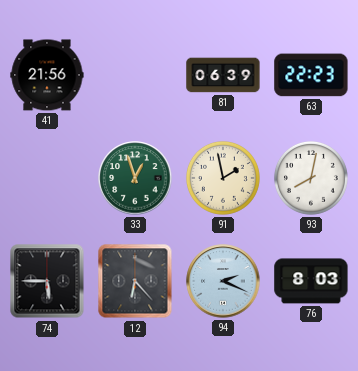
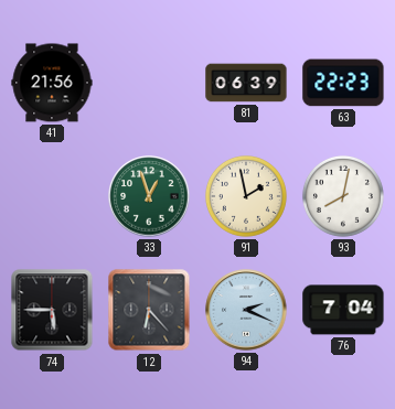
76: 8:03 -> 7:04 (343, 310)
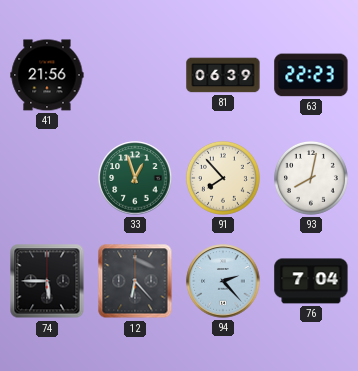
91: 1:58 -> 7:53 (223, 178)
94: 2:19 -> 2:23 (223, 281)
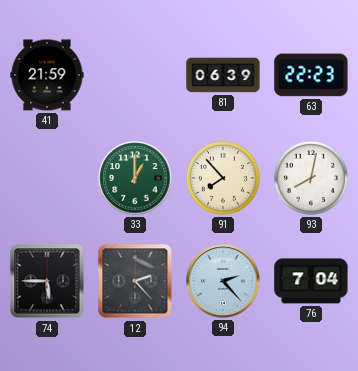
41: 21:56 -> 21:59 (47, 75)
33: 12:57 -> 1:00 (135, 178)
12: 6:23 -> 2:23 (135, 281)
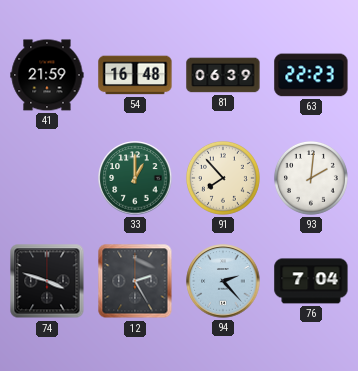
54: none -> 16:48 (135, 75)
93: 8:02 -> 2:01 (311, 178)
74: 5:45 -> 3:48 (47, 281)
12: 2:23 -> 2:25 (135, 281)
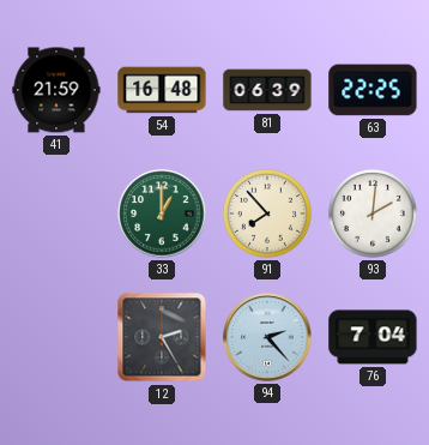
63: 22:23 -> 22:25 (373, 90)
74: 3:48 -> none (47, 281)
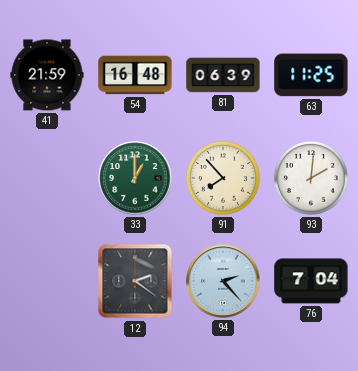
63: 22:25 -> 11:25 (311, 75)
12: 2:25 -> 2:21 (135, 281)
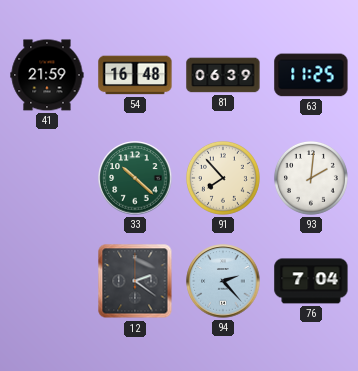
33: 1:00 -> 10:22 (135, 178)
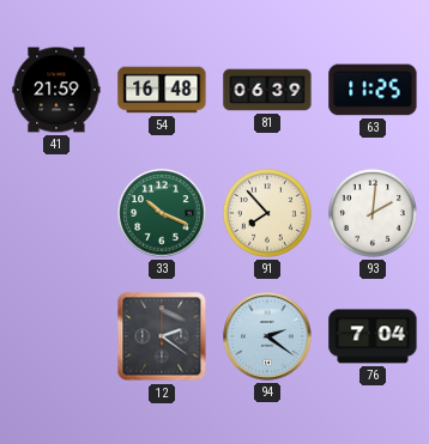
33: 10:22 -> 10:19 (162, 213)
94: 2:23 -> 2:21 (267, 336)
